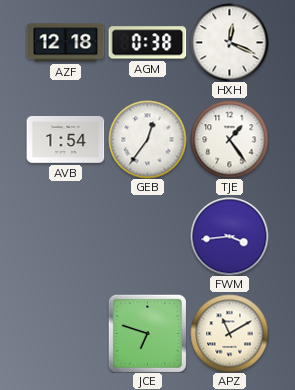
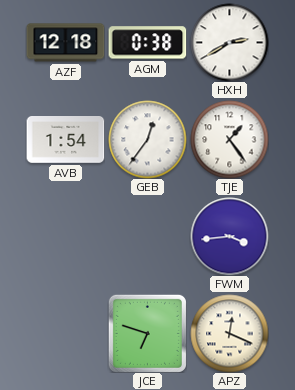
HXH: 12:19 -> 2:40 (229, 42)
APZ: 11:10 -> 12:19 (229, 333)
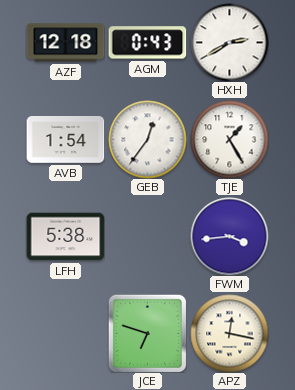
AGM: 0:38 -> 0:43 (147, 43)
TJE: 1:24 -> 1:25 (229, 139)
LFH: none -> 5:38 (65, 237)
APZ: 12:19 -> 12:17 (229, 333)
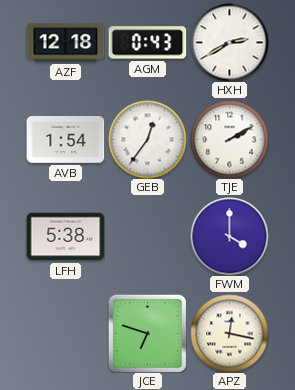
TJE: 1:25 -> 2:10 (229, 139)
FWM: 3:44 -> 4:00 (229, 236)
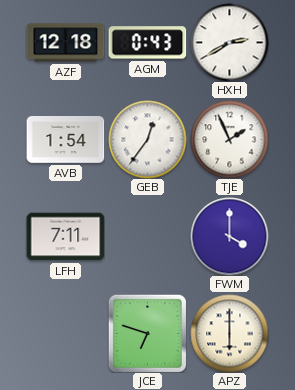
TJE: 2:10 -> 1:56 (229, 139)
LFH: 5:38 -> 7:11 (65, 237)
APZ: 12:17 -> 6:00 (229, 333)
